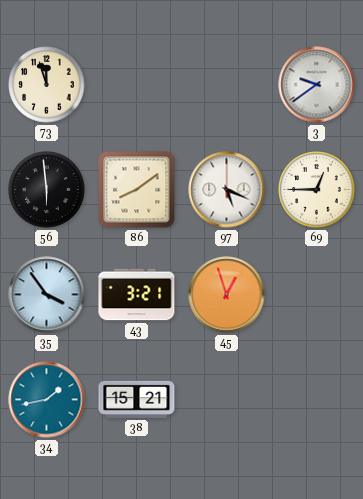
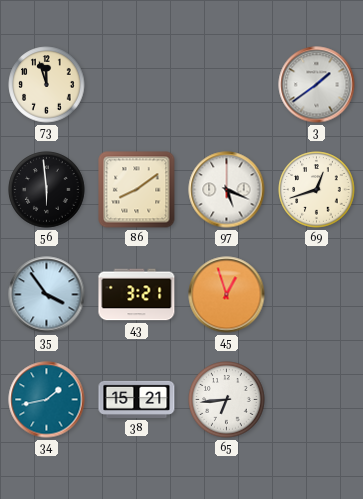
3: 9:39 -> 1:39 (317, 85)
69: 12:45 -> 12:42 (317, 190)
65: none -> 6:44 (227, 400)
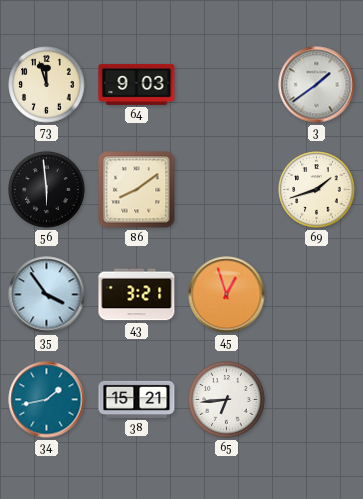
64: none -> 9:03 (137, 84)
97: 5:19 -> none (227, 190)
69: 12:42 -> 1:42 (317, 190)
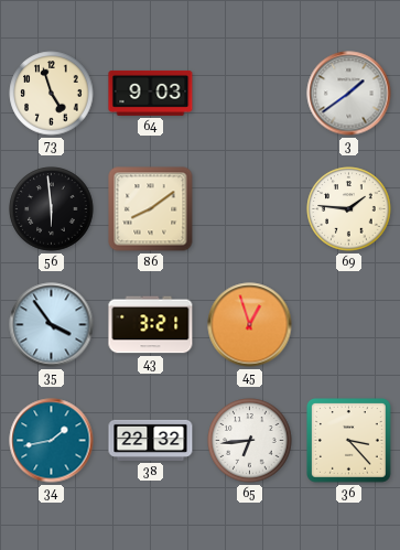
73: 11:57 -> 4:57 (52, 94)
69: 1:42 -> 1:46 (349, 209)
38: 15:21 -> 22:32 (151, 440)
36: none -> 3:23 (349, 441)
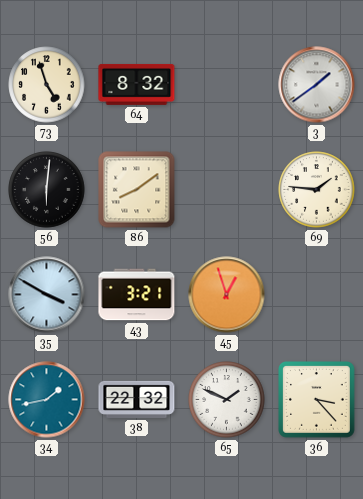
64: 9:03 -> 8:32 (137, 84)
56: 5:59 -> 6:01 (47, 190)
35: 3:54 -> 3:50 (47, 295)
65: 6:44 -> 1:49 (227, 400)
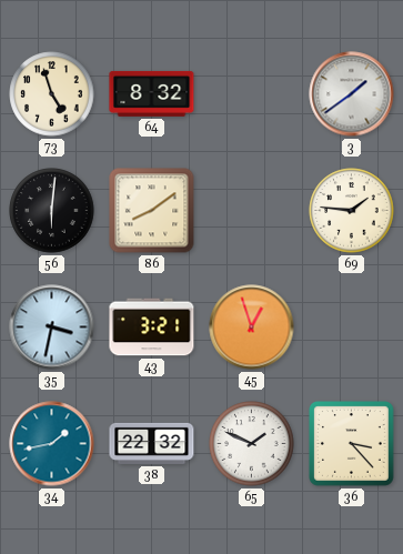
35: 3:50 -> 3:32 (52, 328)
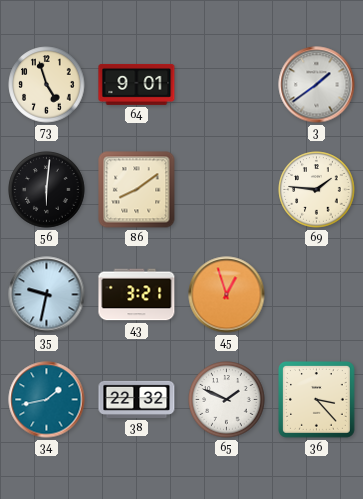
64: 8:32 -> 9:01 (137, 84)
35: 3:32 -> 9:32 (47, 295)
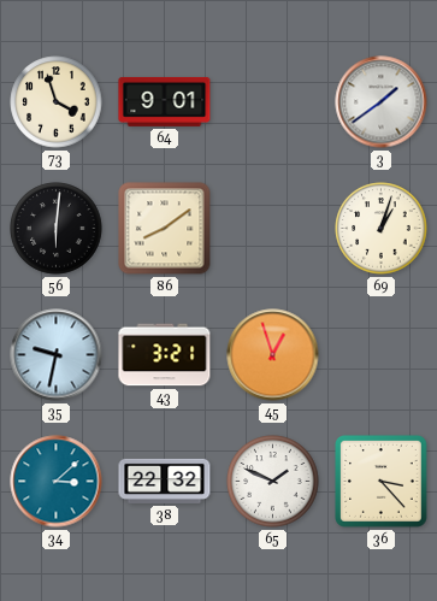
73: 4:57 -> 3:57 (57, 102)
69: 1:46 -> 1:03 (382, 229)
34: 1:43 -> 3:08 (57, 482)
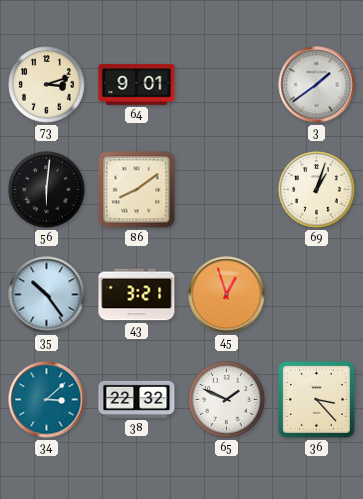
73: 3:57 -> 3:12 (47, 85)
35: 9:32 -> 10:24 (47, 295)
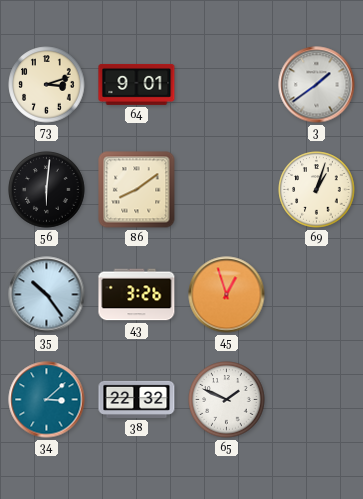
43: 3:21 -> 3:26 (137, 295)
36: 3:23 -> none (317, 400)
